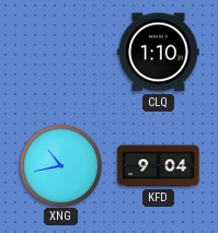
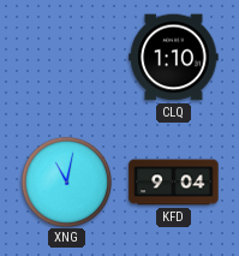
XNG: 10:43 -> 11:02 (66, 181)
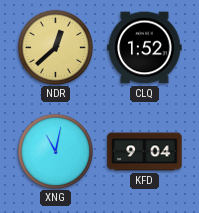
NDR: none -> 12:38 (55, 47)
CLQ: 1:10 -> 1:52 (145, 48)
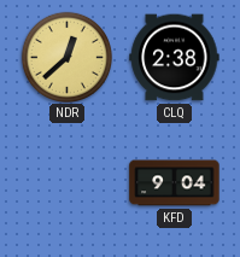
CLQ: 1:52 -> 2:38 (175, 58)
XNG: 11:02 -> none (55, 151)
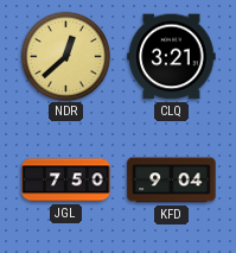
CLQ: 2:38 -> 3:21 (172, 57)
JGL: none -> 7:50 (66, 181)
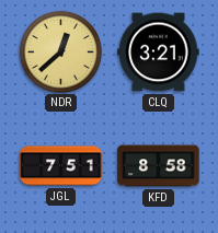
JGL: 7:50 -> 7:51 (61, 166)
KFD: 9:04 -> 8:58 (159, 166)
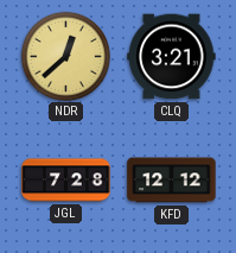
JGL: 7:51 -> 7:28 (66, 181)
KFD: 8:58 -> 12:12 (172, 181)
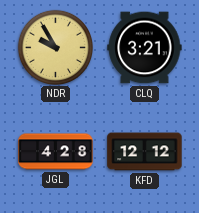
NDR: 12:38 -> 9:55 (55, 47)
JGL: 7:28 -> 4:28 (56, 152)
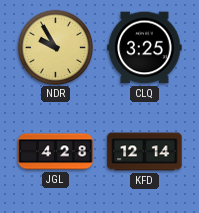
CLQ: 3:21 -> 3:25 (145, 48)
KFD: 12:12 -> 12:14 (145, 152)
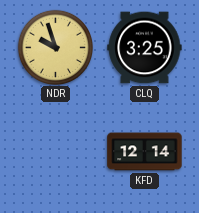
NDR: 9:55 -> 9:57 (55, 47)
JGL: 4:28 -> none (56, 152)
